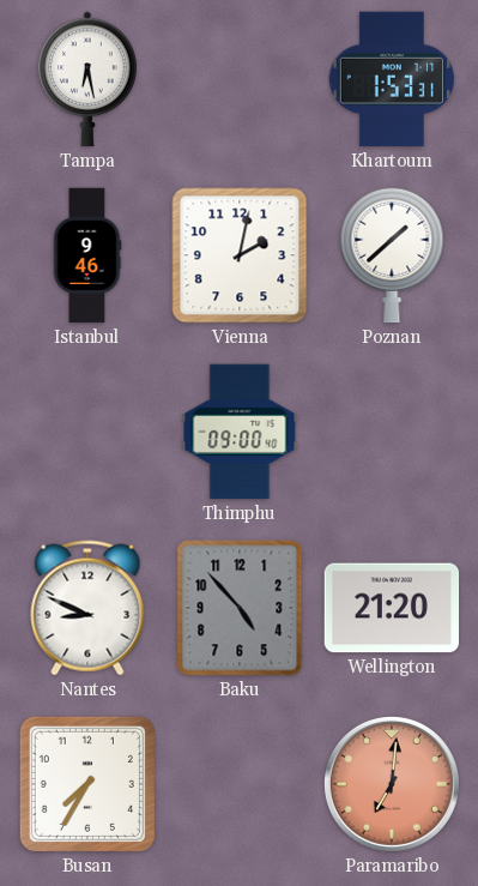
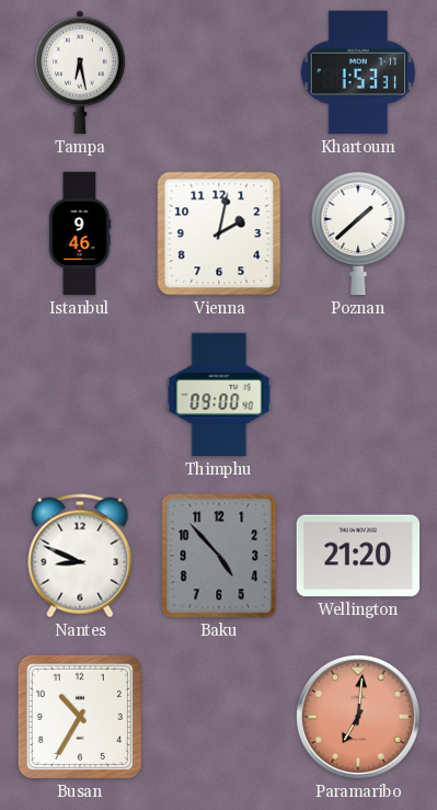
Busan: 7:35 -> 10:35 (80, 717)
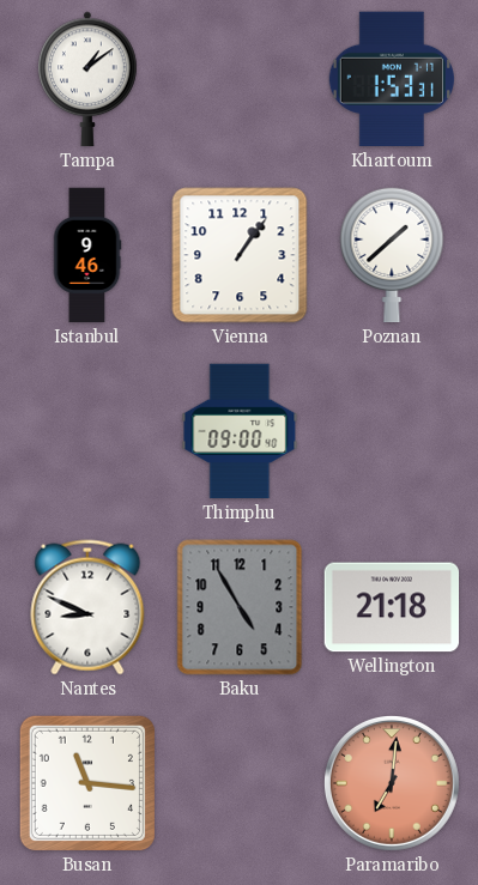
Tampa: 6:28 -> 1:09 (87, 79)
Vienna: 2:02 -> 1:06 (240, 255)
Baku: 4:53 -> 4:55 (240, 607)
Wellington: 21:20 -> 21:18 (392, 607)
Busan: 10:35 -> 11:16 (87, 783)
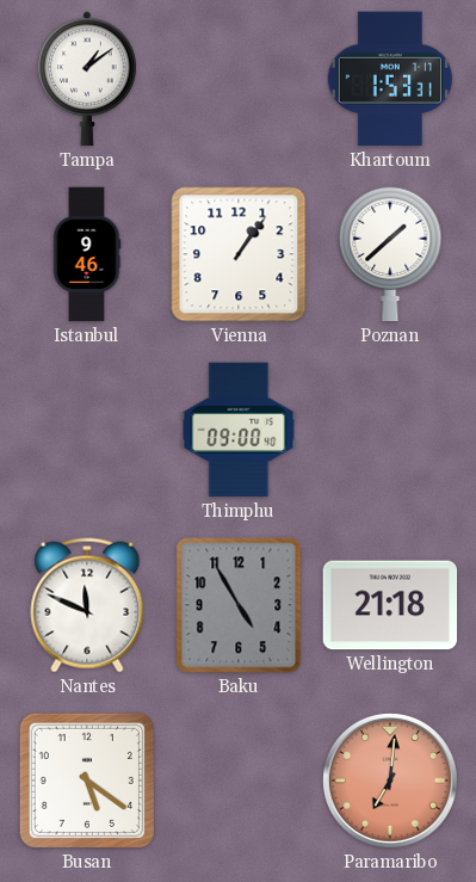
Nantes: 8:49 -> 11:49 (87, 605)
Busan: 11:16 -> 5:21 (87, 781)
